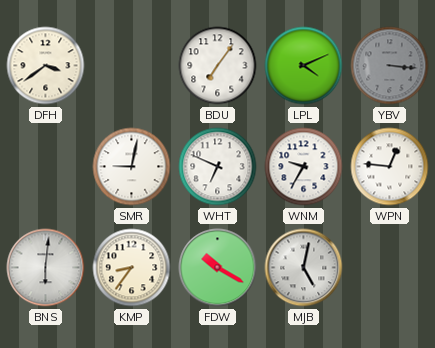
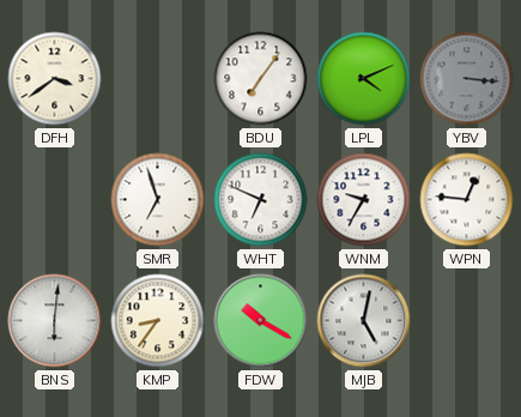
SMR: 9:02 -> 6:57 (158, 200)
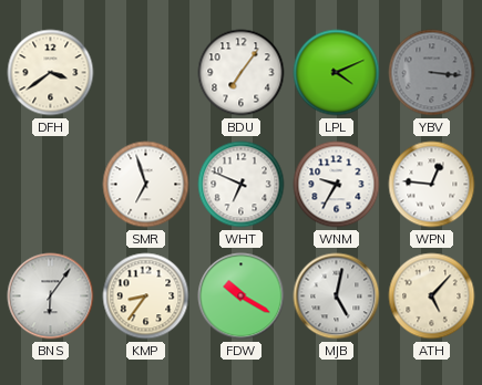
BNS: 6:01 -> 6:06 (51, 296)
ATH: none -> 5:07 (432, 296)
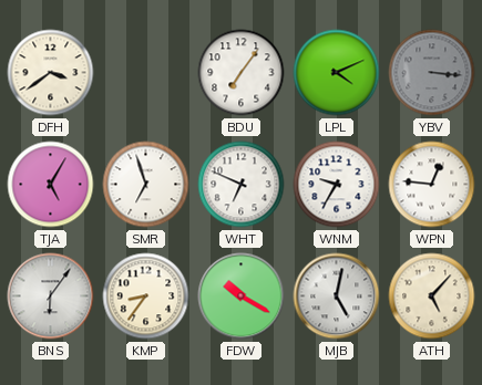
TJA: none -> 5:05 (51, 185)
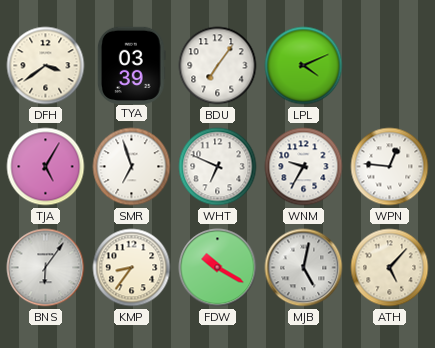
TYA: none -> 03:39 (131, 65)
YBV: 3:16 -> none (432, 73)
